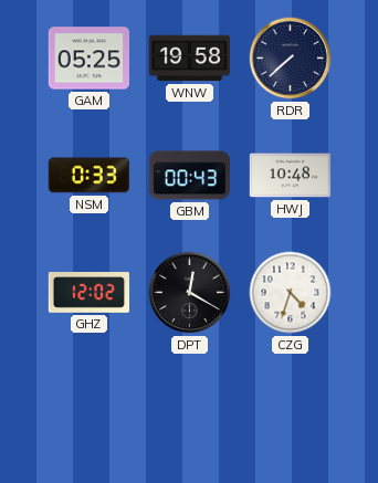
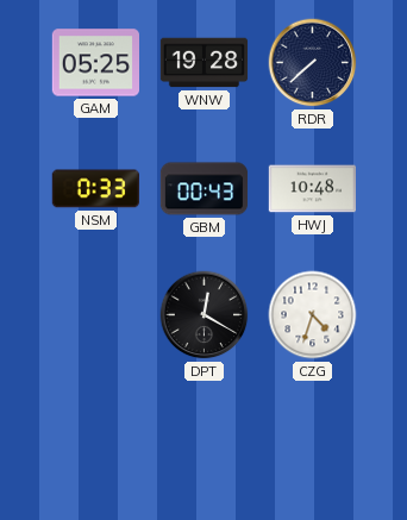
WNW: 19:58 -> 19:28 (205, 63)
GHZ: 12:02 -> none (88, 293)
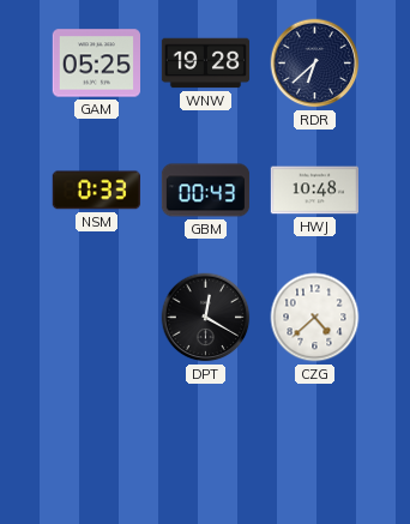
RDR: 7:38 -> 6:38 (315, 64)
CZG: 4:33 -> 4:38 (315, 318)
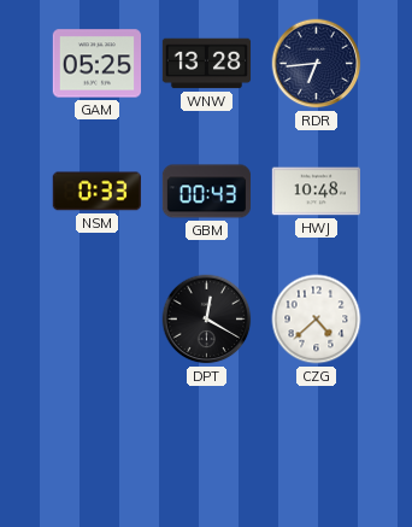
WNW: 19:28 -> 13:28 (207, 64)
RDR: 6:38 -> 6:44 (317, 64)
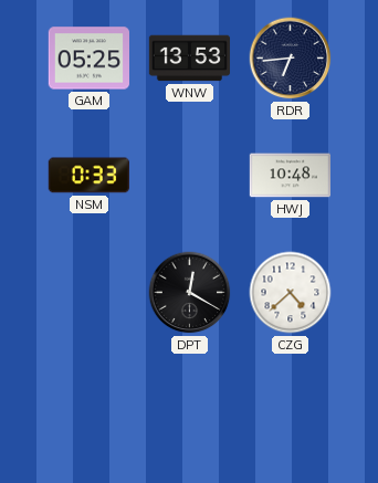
WNW: 13:28 -> 13:53 (190, 59)
GBM: 00:43 -> none (207, 192)
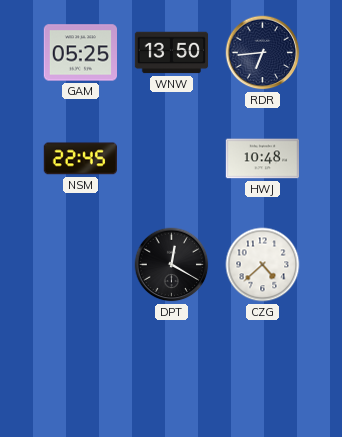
WNW: 13:53 -> 13:50 (172, 53)
NSM: 0:33 -> 22:45 (80, 159)
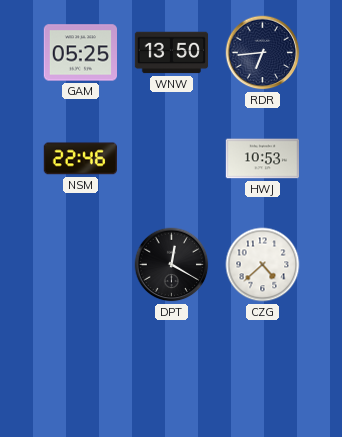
NSM: 22:45 -> 22:46 (80, 159)
HWJ: 10:48 -> 10:53 (262, 159)
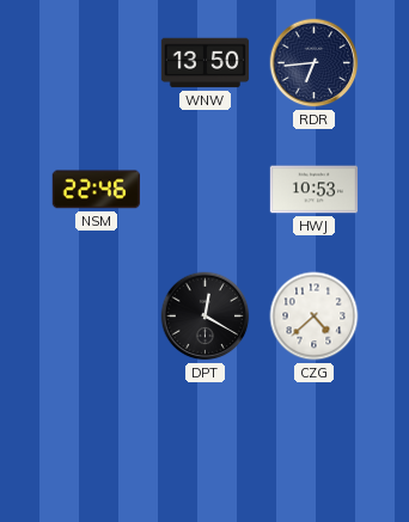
GAM: 05:25 -> none (80, 53)
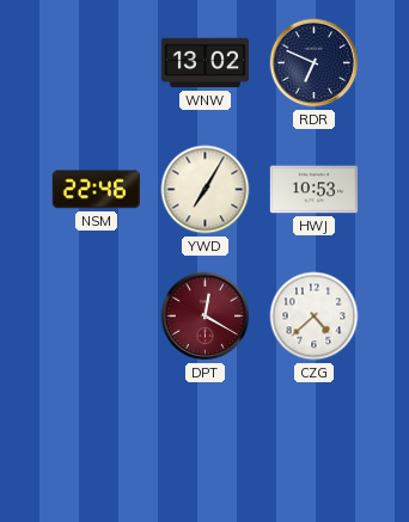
WNW: 13:50 -> 13:02 (206, 63)
RDR: 6:44 -> 6:49 (315, 63)
YWD: none -> 7:05 (206, 190)
DPT dial: black -> burgundy (206, 317)
